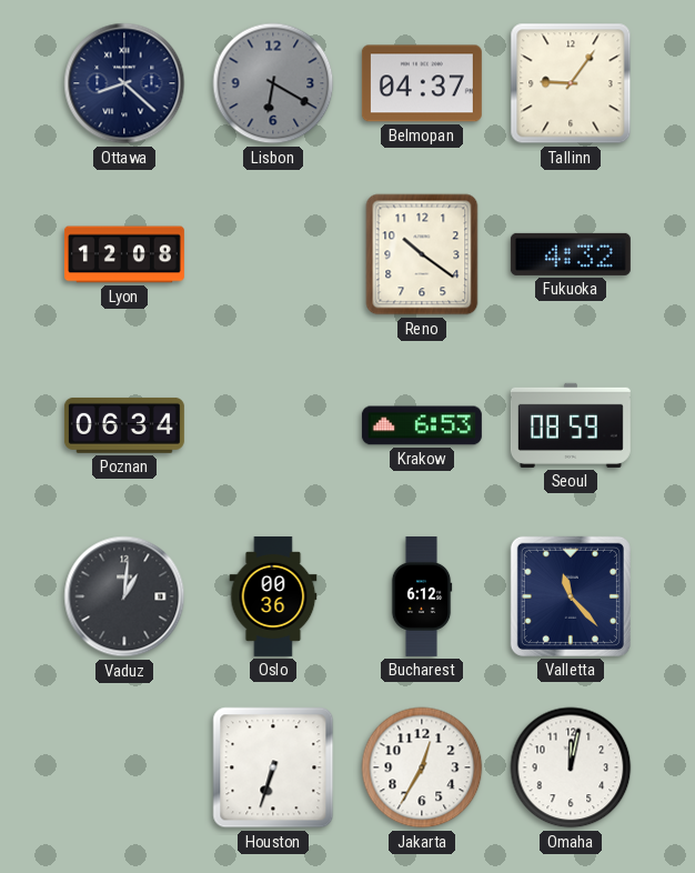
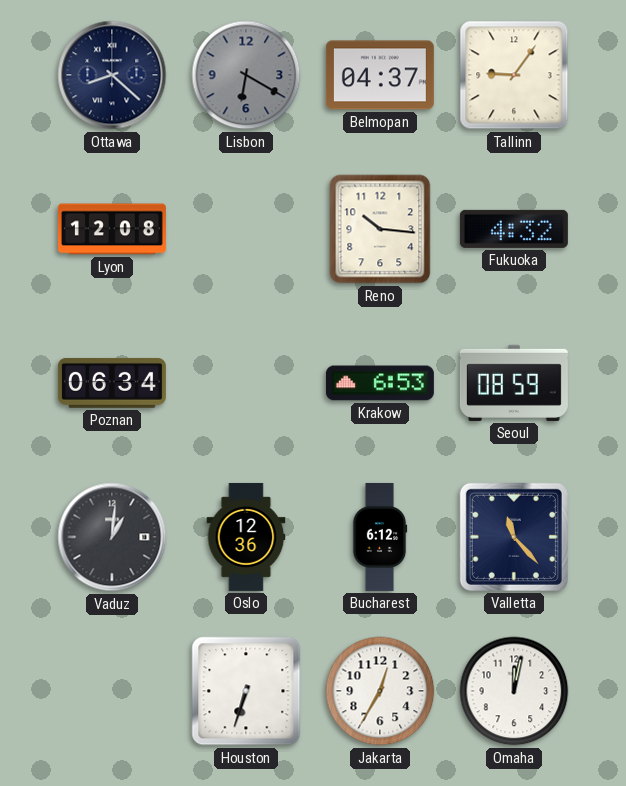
Reno: 10:21 -> 10:16 (380, 229)
Oslo: 00:36 -> 12:36 (246, 537)
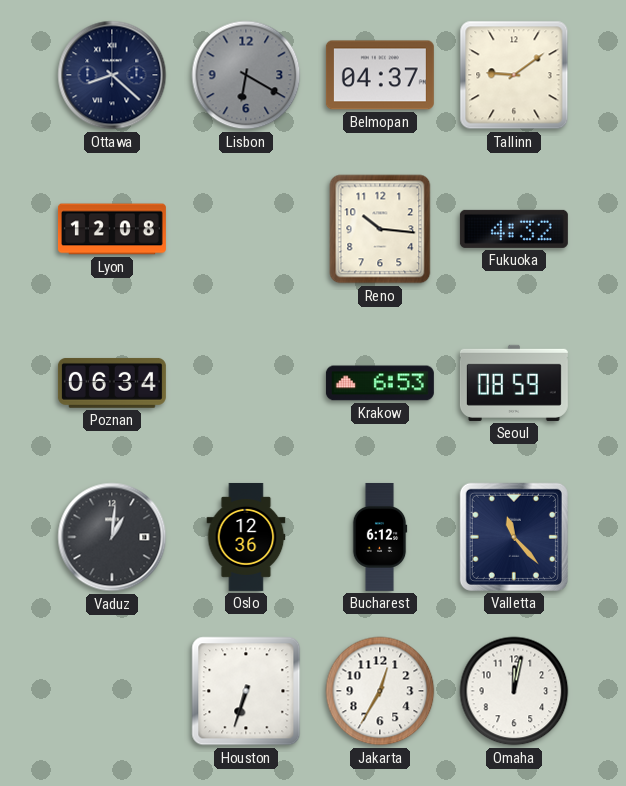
Tallinn: 9:06 -> 9:09 (514, 75)
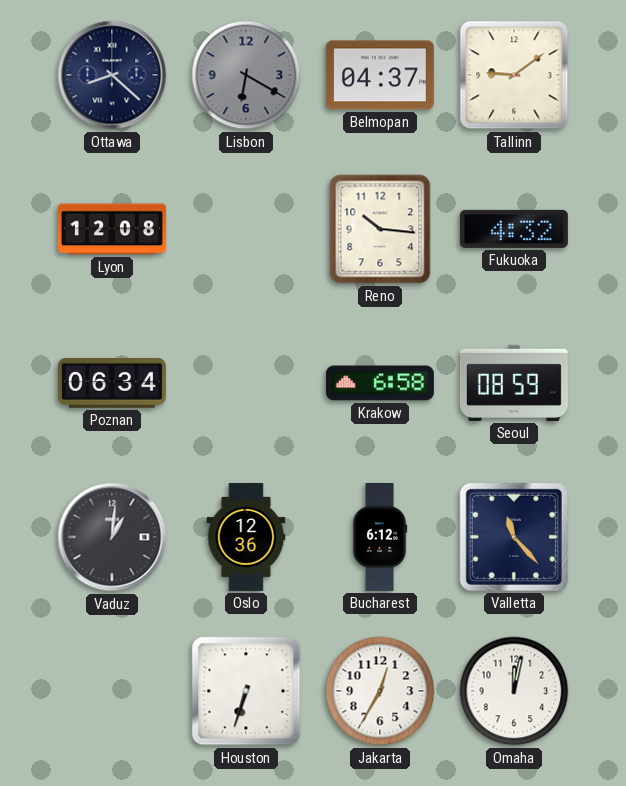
Krakow: 6:53 -> 6:58 (380, 383)
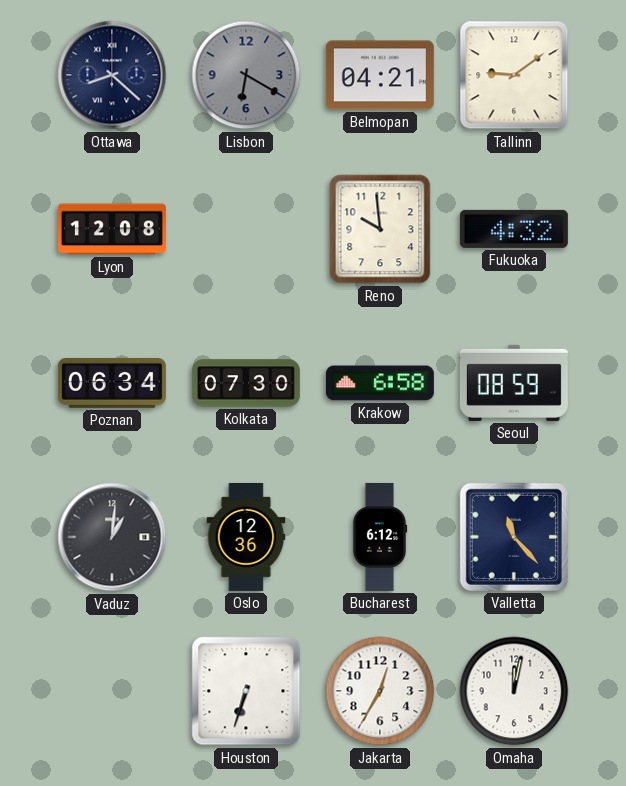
Belmopan: 04:37 -> 04:21 (380, 75)
Reno: 10:16 -> 9:59 (380, 229)
Kolkata: none -> 07:30 (246, 383)
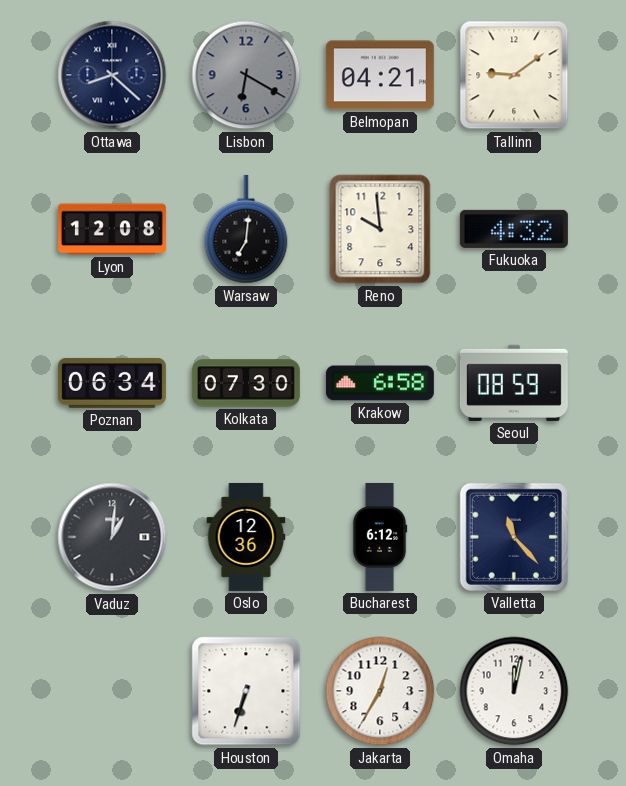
Warsaw: none -> 7:01 (246, 229)
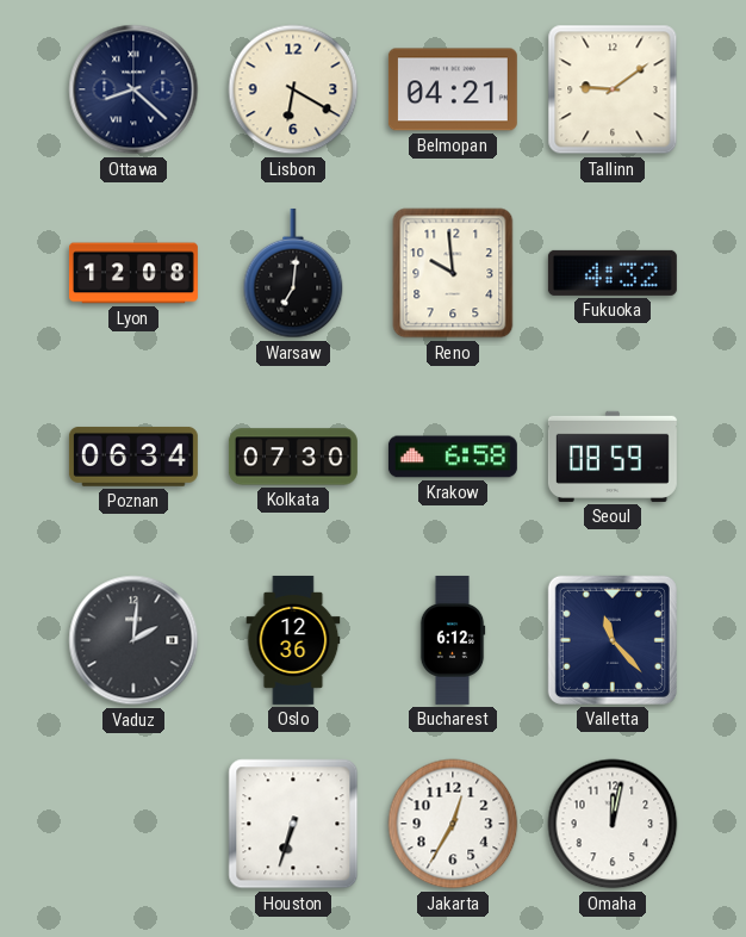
Lisbon dial: grey -> cream (293, 89)
Vaduz: 1:01 -> 2:01 (133, 640)
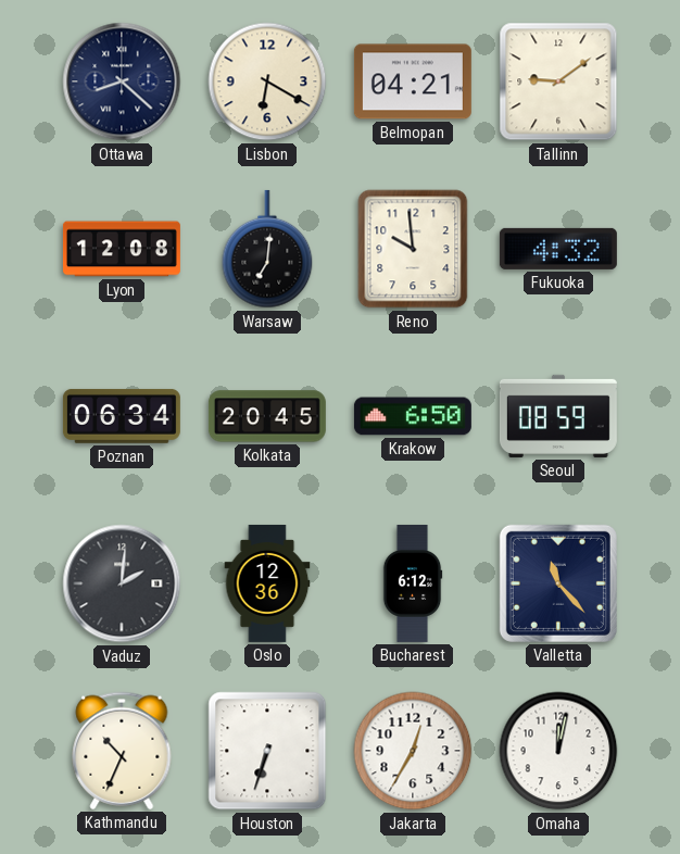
Kolkata: 07:30 -> 20:45 (267, 416)
Krakow: 6:58 -> 6:50 (413, 416)
Kathmandu: none -> 10:34 (122, 751)
